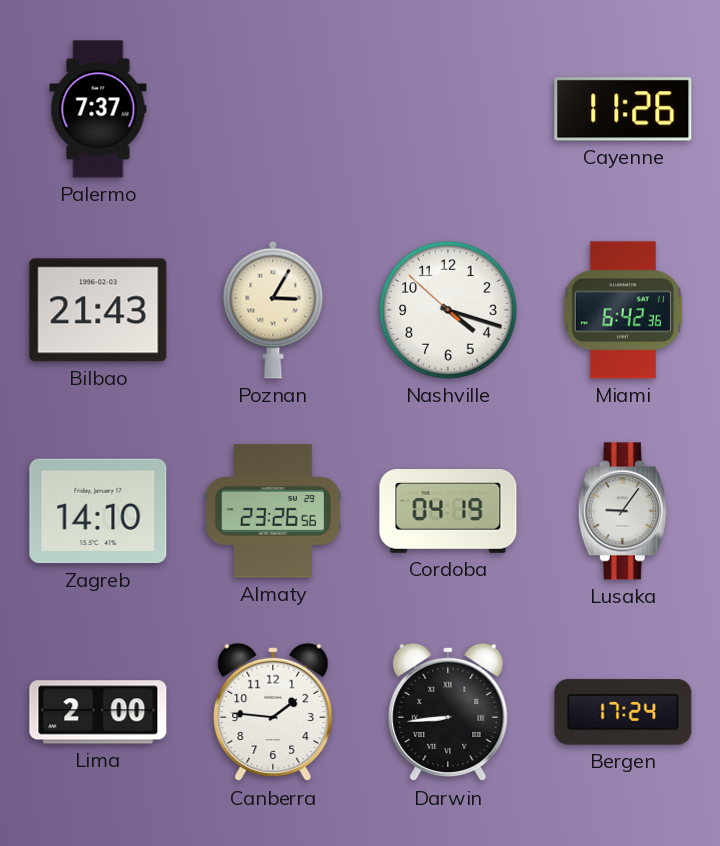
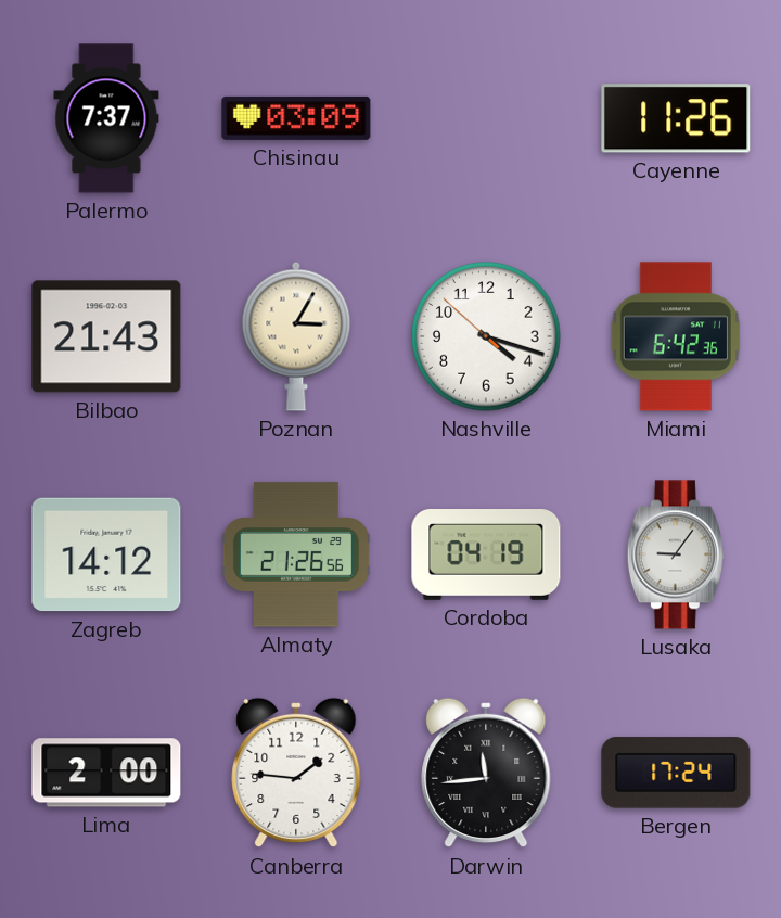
Chisinau: none -> 03:09 (296, 118)
Zagreb: 14:10 -> 14:12 (106, 554)
Almaty: 23:26 -> 21:26 (296, 554)
Darwin: 8:44 -> 11:44 (486, 773)
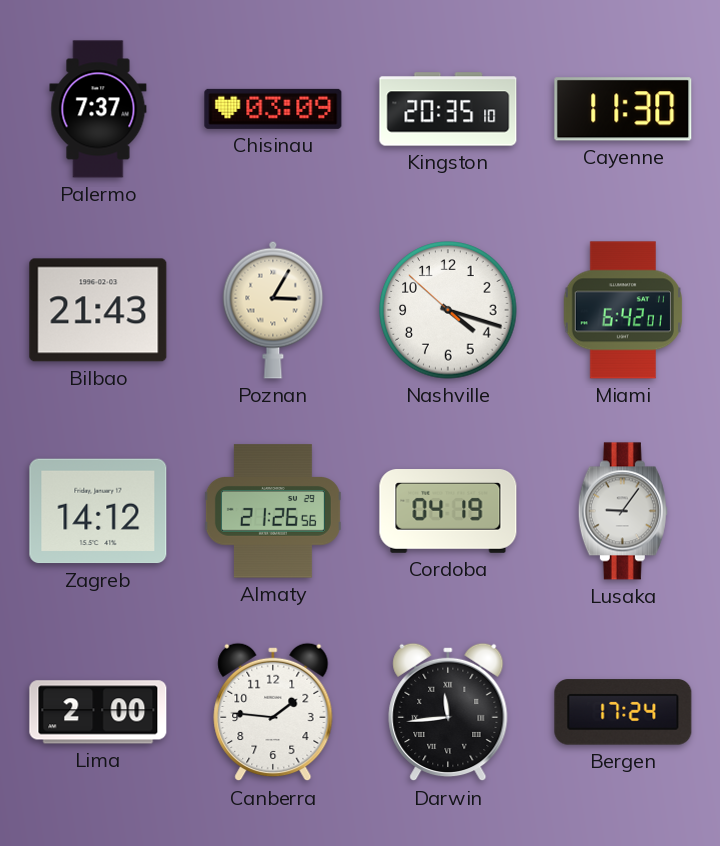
Kingston: none -> 20:35 (448, 109)
Cayenne: 11:26 -> 11:30 (623, 109)
Miami: 6:42:36 -> 6:42:01 (623, 310)
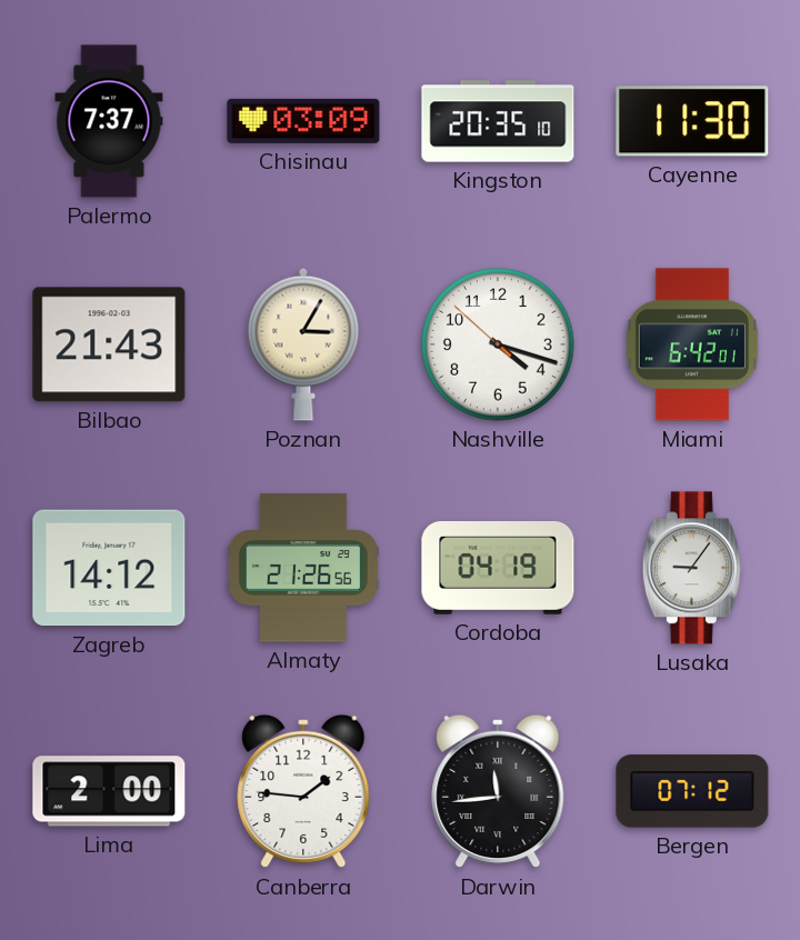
Bergen: 17:24 -> 07:12 (692, 791)
